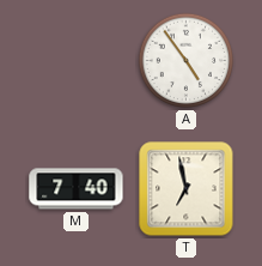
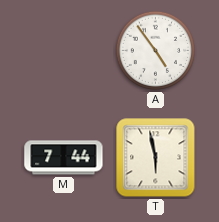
M: 7:40 -> 7:44 (64, 158)
T: 6:58 -> 5:58 (156, 158)
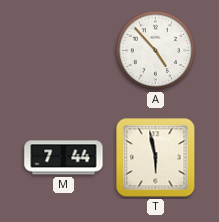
A: 4:54 -> 4:53 (156, 51)
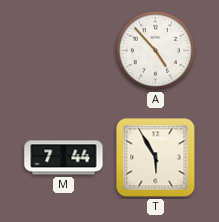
T: 5:58 -> 5:55 (156, 158)
